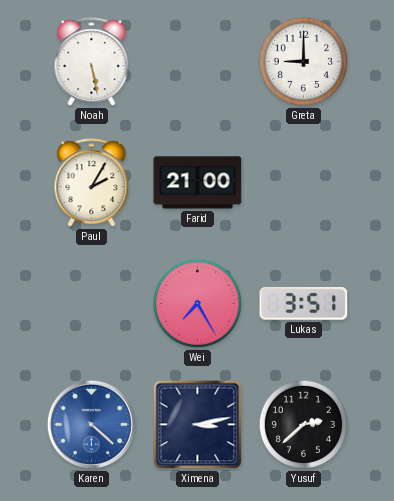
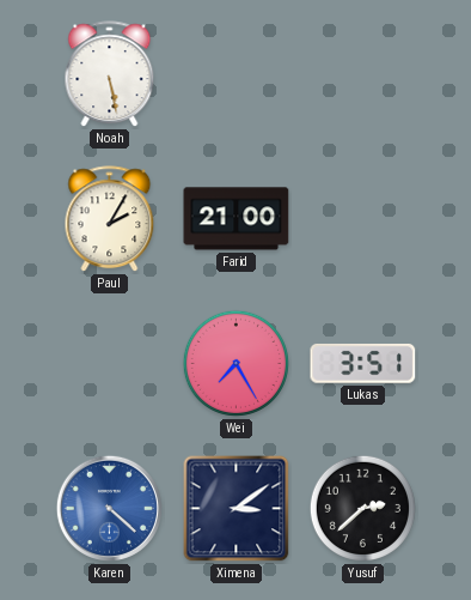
Greta: 9:00 -> none (303, 61)
Ximena: 3:13 -> 3:09 (237, 509)
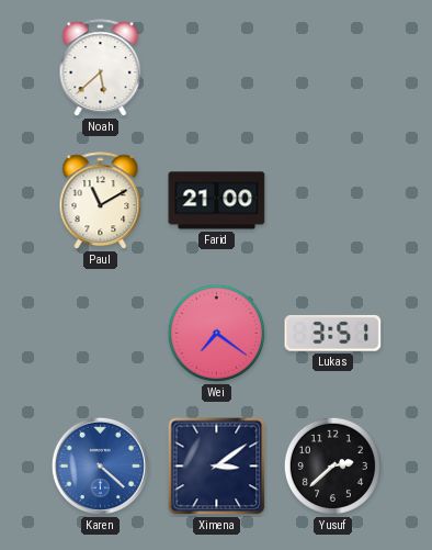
Noah: 5:28 -> 5:38 (101, 68)
Paul: 2:05 -> 11:10 (101, 201)
Wei: 7:25 -> 7:21 (216, 333)
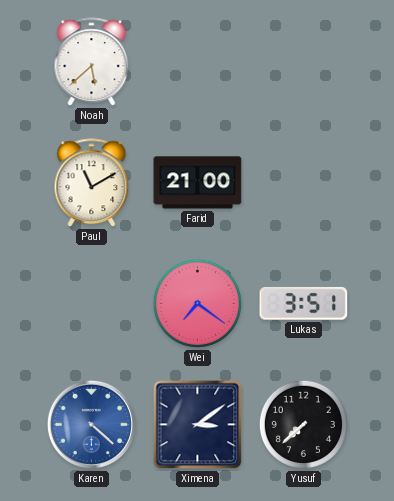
Yusuf: 2:38 -> 7:38 (303, 424)
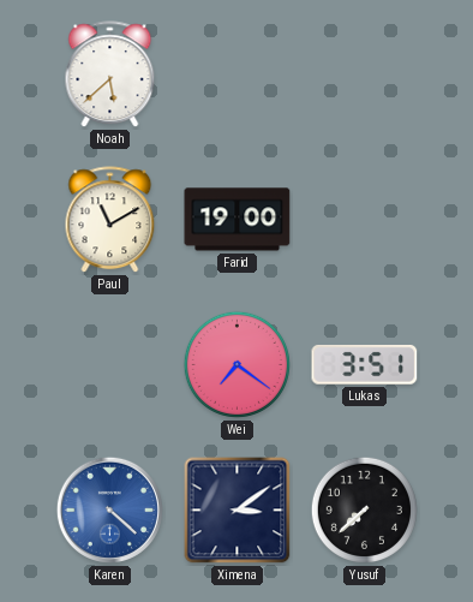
Farid: 21:00 -> 19:00 (238, 220)
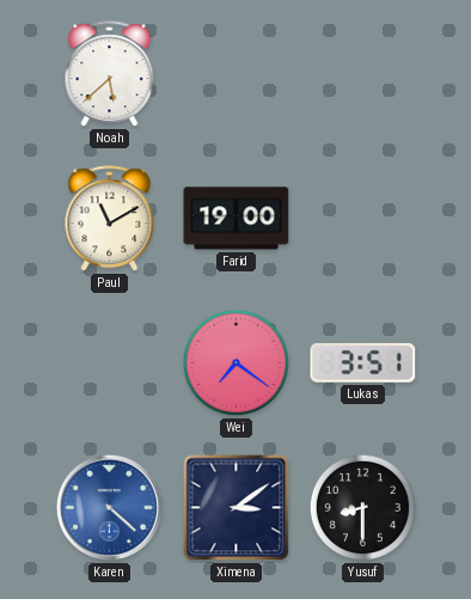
Yusuf: 7:38 -> 8:30 (362, 507)
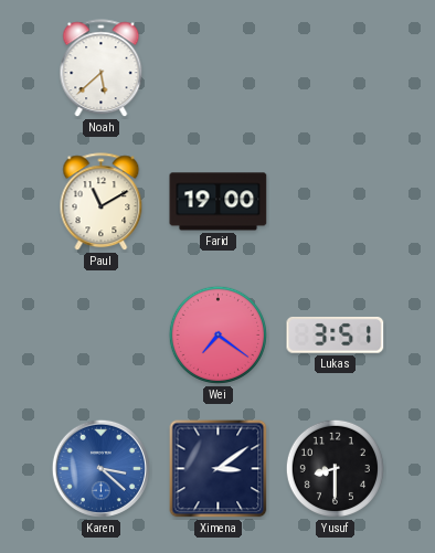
Karen: 4:22 -> 3:22 (100, 468)
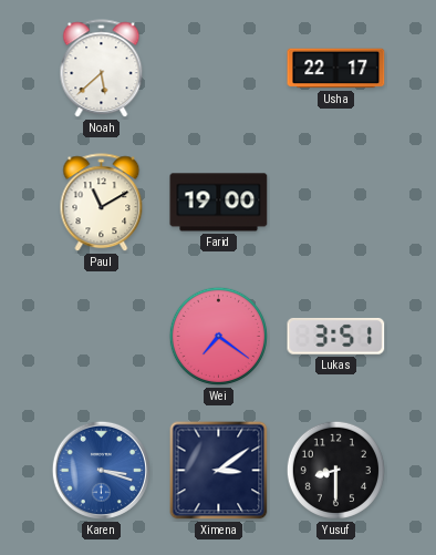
Usha: none -> 22:17 (336, 69)
Karen: 3:22 -> 3:18 (101, 470)
